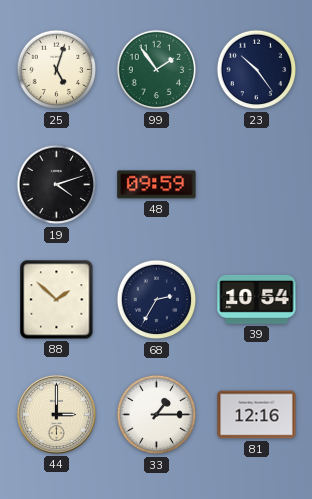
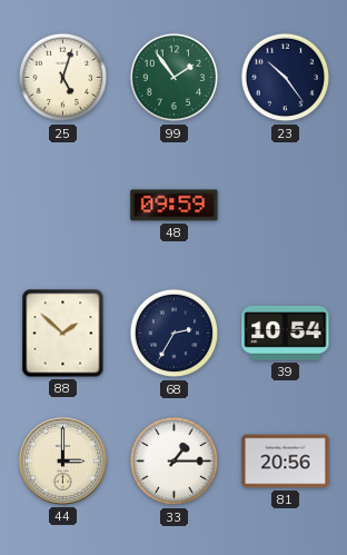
19: 4:12 -> none (57, 185)
81: 12:16 -> 20:56 (286, 462)
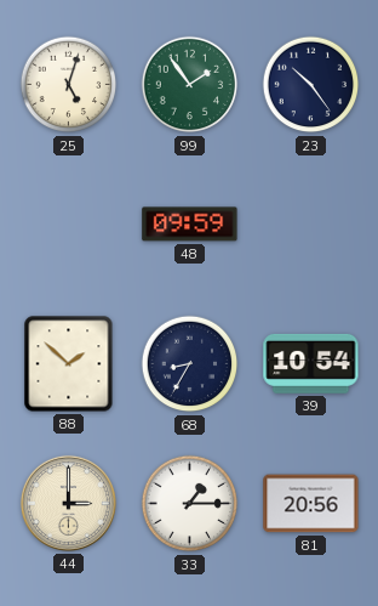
68: 2:35 -> 8:35 (190, 364)
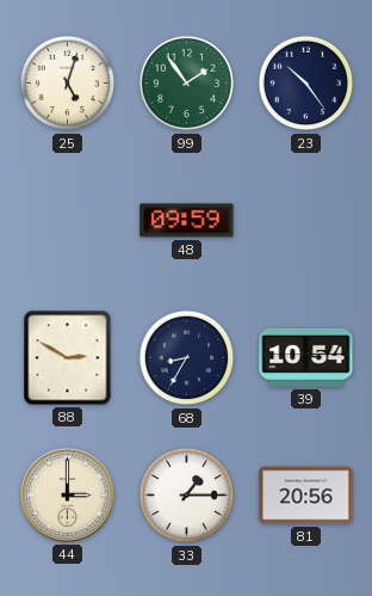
88: 1:52 -> 2:50 (68, 358)
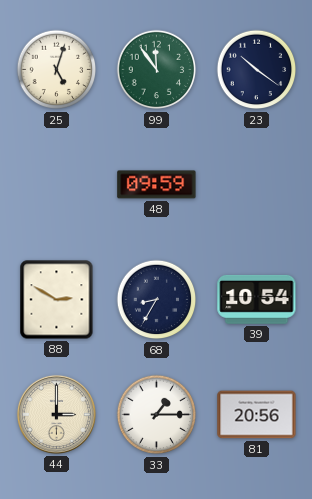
99: 1:54 -> 11:54 (157, 70)
23: 10:24 -> 10:21 (257, 70)
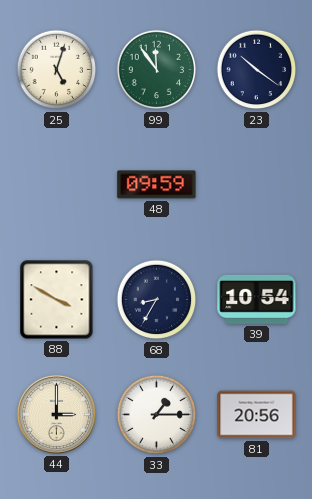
88: 2:50 -> 3:50 (57, 300)
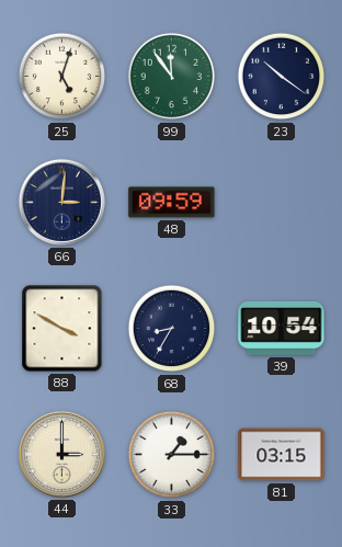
66: none -> 3:01 (61, 202)
81: 20:56 -> 03:15 (282, 455)
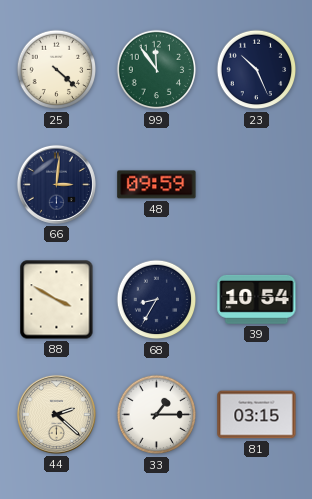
25: 5:03 -> 4:22 (57, 70)
23: 10:21 -> 10:26 (257, 70)
44: 3:00 -> 2:22 (56, 414)
